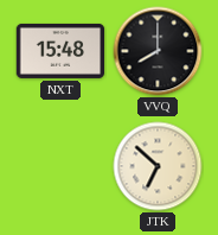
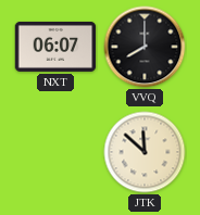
NXT: 15:48 -> 06:07 (55, 47)
JTK: 6:52 -> 11:52 (145, 152)
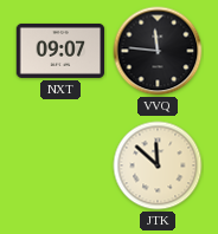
NXT: 06:07 -> 09:07 (60, 51)
VVQ: 8:00 -> 11:46 (158, 51)
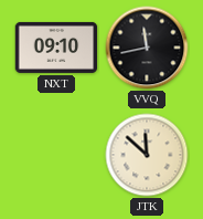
NXT: 09:07 -> 09:10 (56, 48)
VVQ: 11:46 -> 11:43 (147, 48)
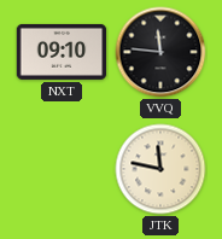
VVQ: 11:43 -> 11:46 (160, 52)
JTK: 11:52 -> 11:47 (160, 169)
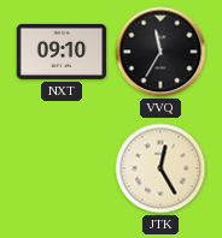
VVQ: 11:46 -> 11:35 (160, 52)
JTK: 11:47 -> 12:25 (160, 168)
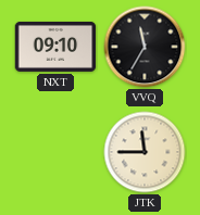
JTK: 12:25 -> 11:45 (145, 152)
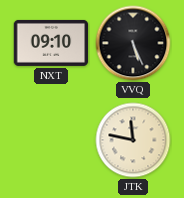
VVQ: 11:35 -> 5:26 (133, 43)
JTK: 11:45 -> 11:47 (133, 140)
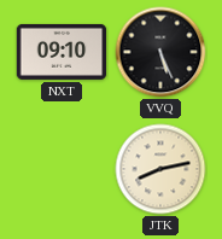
JTK: 11:47 -> 8:13 (160, 169)
